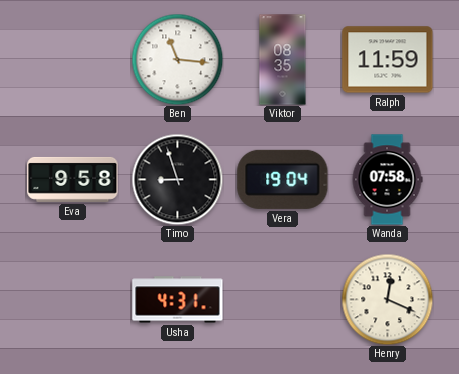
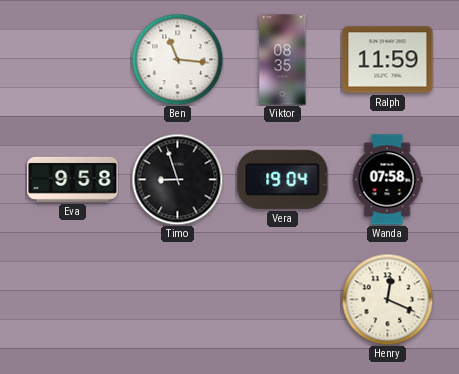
Usha: 4:31 -> none (178, 300)
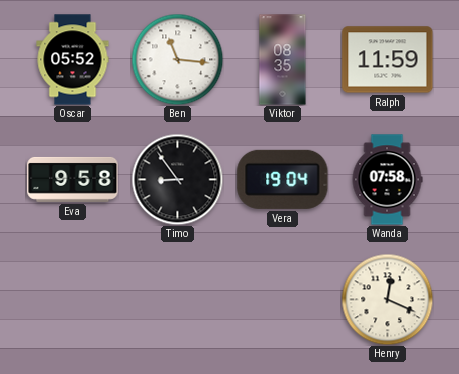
Oscar: none -> 05:52 (73, 60)
Timo: 8:57 -> 8:54 (177, 179)
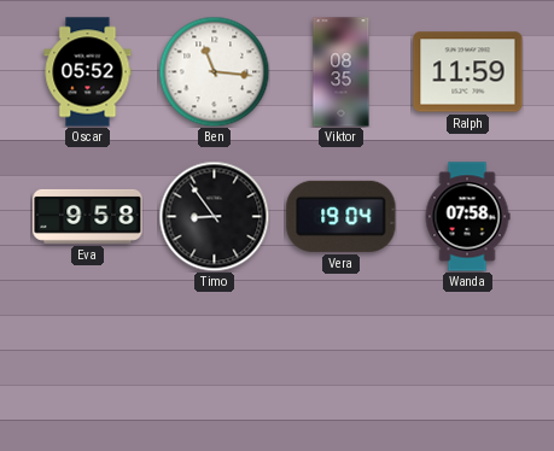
Henry: 12:19 -> none (387, 299)
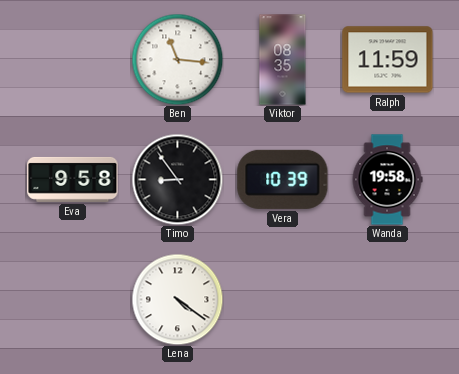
Oscar: 05:52 -> none (88, 72)
Vera: 19:04 -> 10:39 (283, 179)
Wanda: 07:58 -> 19:58 (387, 180)
Lena: none -> 4:21 (177, 299)
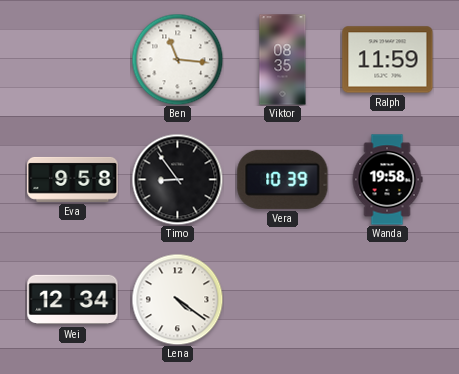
Wei: none -> 12:34 (73, 300)
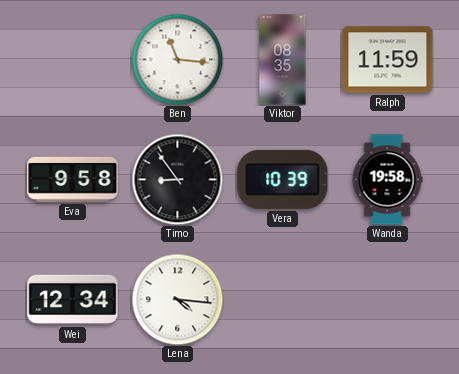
Lena: 4:21 -> 4:16 (177, 299)
